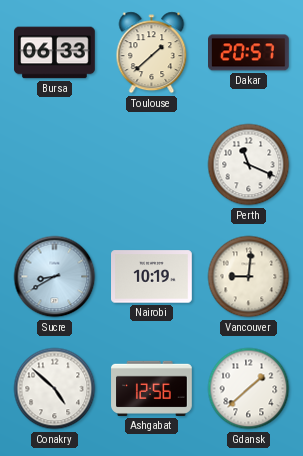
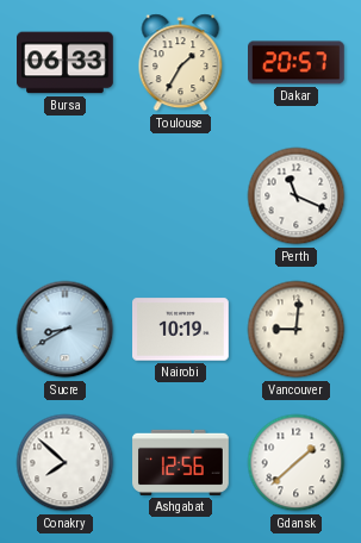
Toulouse: 1:38 -> 1:35 (181, 63)
Conakry: 4:52 -> 7:52 (66, 463)
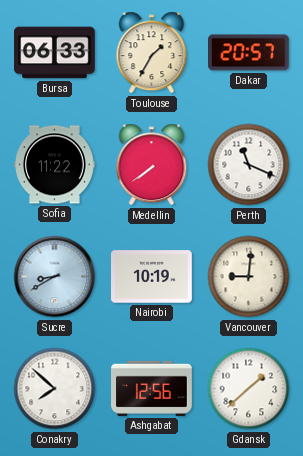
Sofia: none -> 11:22 (55, 165)
Medellin: none -> 7:39 (152, 165)
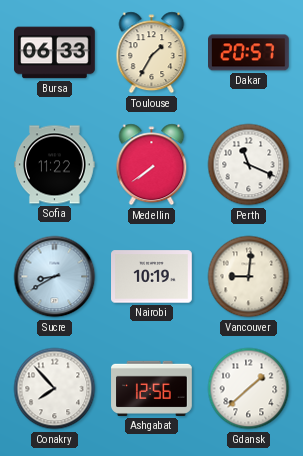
Conakry: 7:52 -> 7:53 (55, 389)
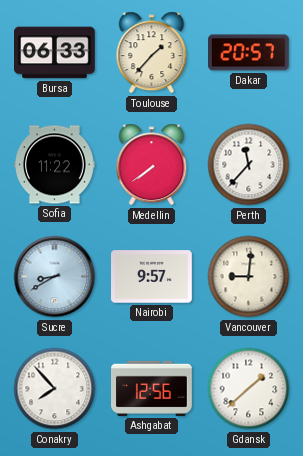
Toulouse: 1:35 -> 1:37 (152, 53)
Perth: 11:19 -> 11:37 (249, 165)
Nairobi: 10:19 -> 9:57 (152, 277)
